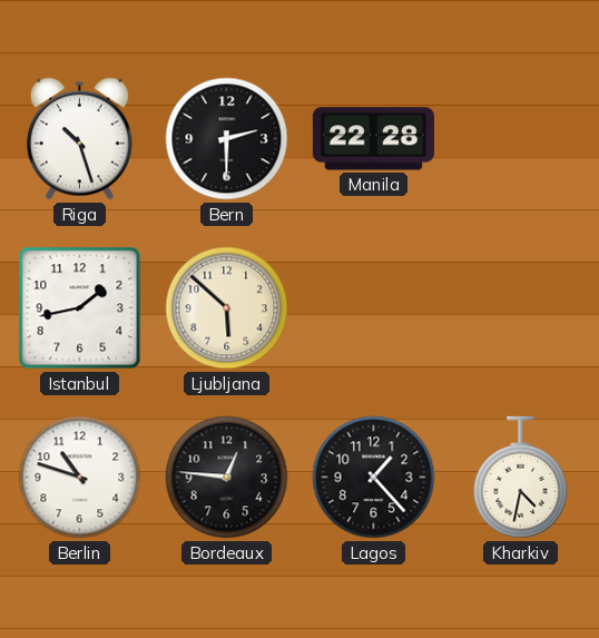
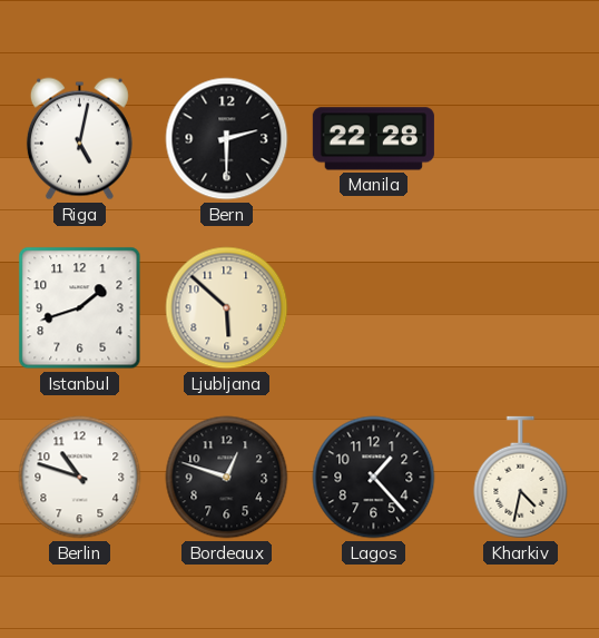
Riga: 10:27 -> 5:02 (79, 139)
Istanbul: 1:43 -> 1:42 (80, 308)
Bordeaux: 12:46 -> 12:48 (227, 478)
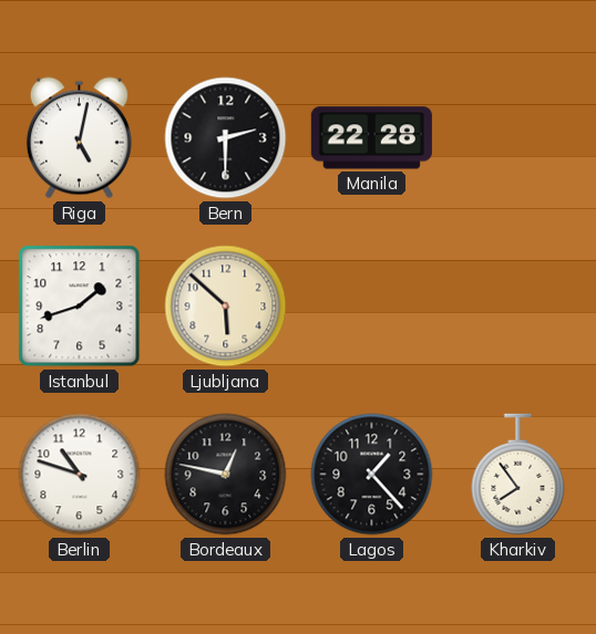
Bordeaux: 12:48 -> 12:47 (226, 475)
Kharkiv: 4:32 -> 7:54 (518, 475)
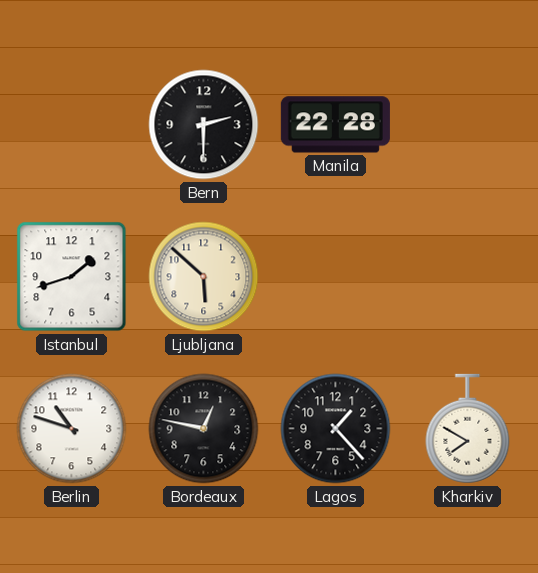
Riga: 5:02 -> none (79, 138)
Kharkiv: 7:54 -> 7:50 (468, 429)
